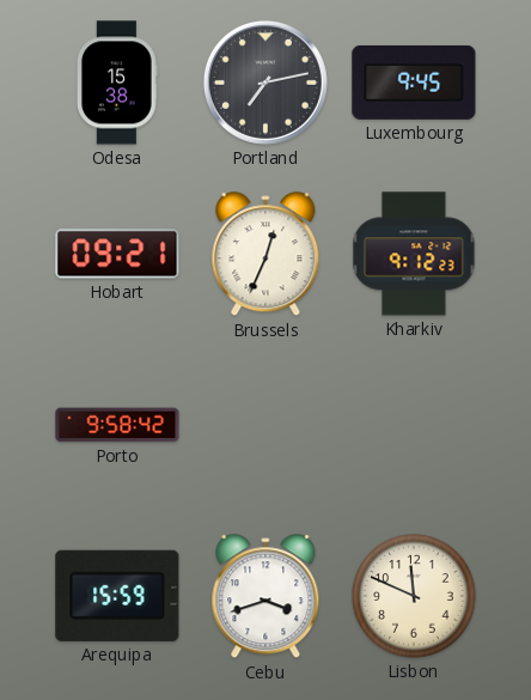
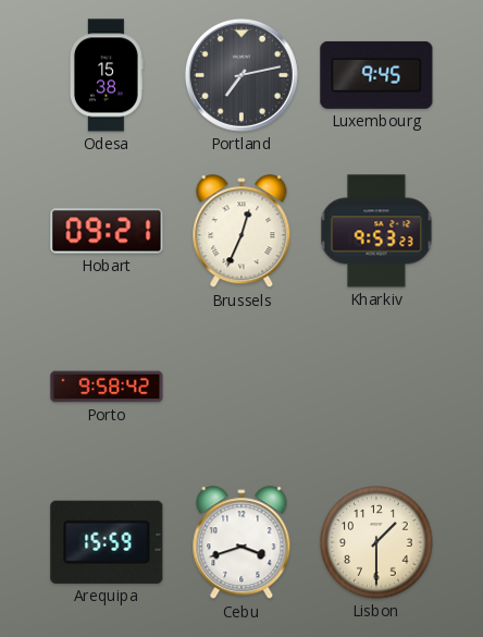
Kharkiv: 9:12 -> 9:53 (376, 231)
Lisbon: 11:49 -> 1:30 (376, 542)
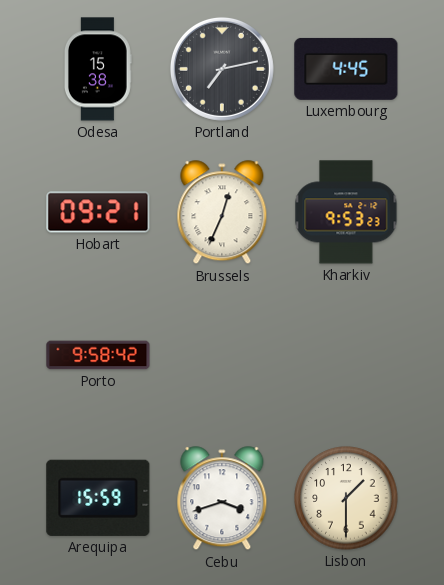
Luxembourg: 9:45 -> 4:45 (346, 69)
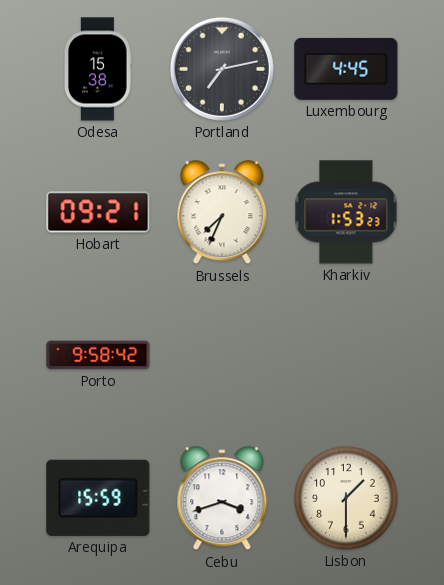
Brussels: 12:34 -> 7:34 (222, 213)
Kharkiv: 9:53 -> 1:53 (346, 212)
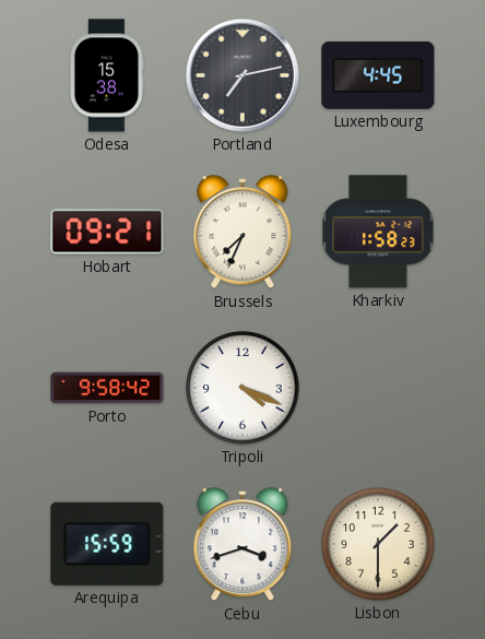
Kharkiv: 1:53 -> 1:58 (378, 232)
Tripoli: none -> 4:19 (242, 388)
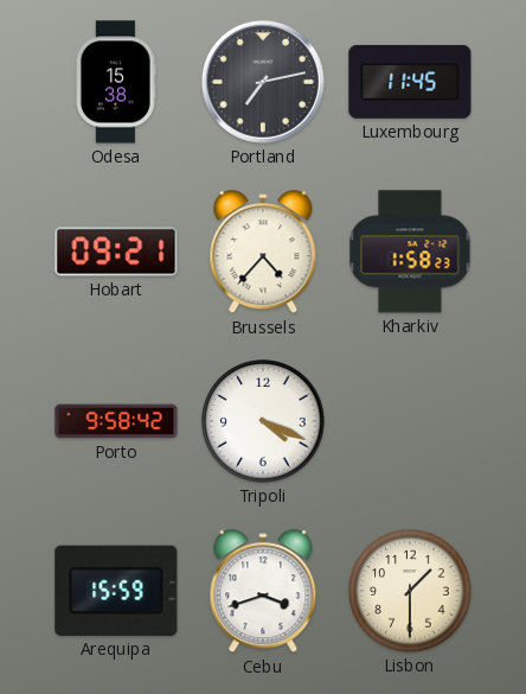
Luxembourg: 4:45 -> 11:45 (410, 82)
Brussels: 7:34 -> 4:37 (263, 253)
